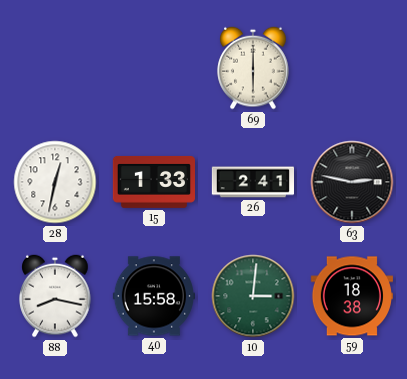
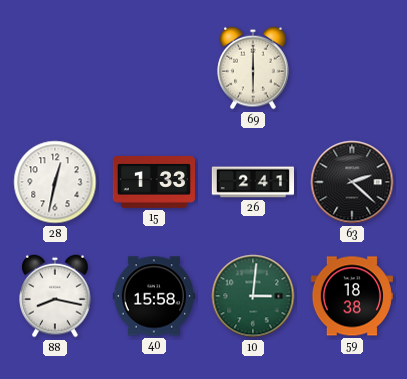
63: 2:47 -> 2:22 (352, 182)
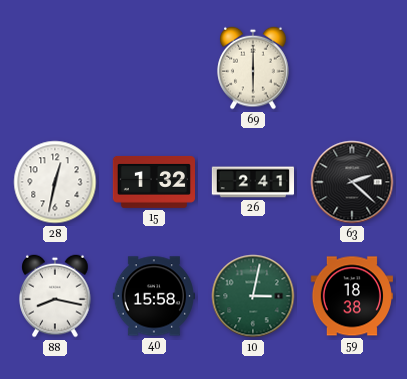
15: 1:33 -> 1:32 (153, 182)
10: 3:01 -> 3:02 (253, 296)
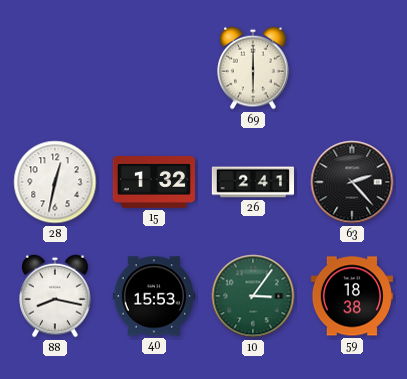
63: 2:22 -> 2:23 (352, 182)
40: 15:58 -> 15:53 (153, 296)
10: 3:02 -> 3:06 (253, 296)
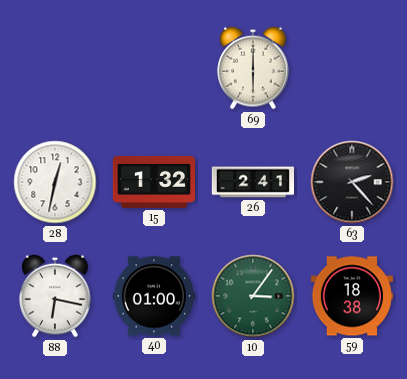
88: 8:17 -> 6:17 (55, 296)
40: 15:53 -> 01:00 (153, 296)
